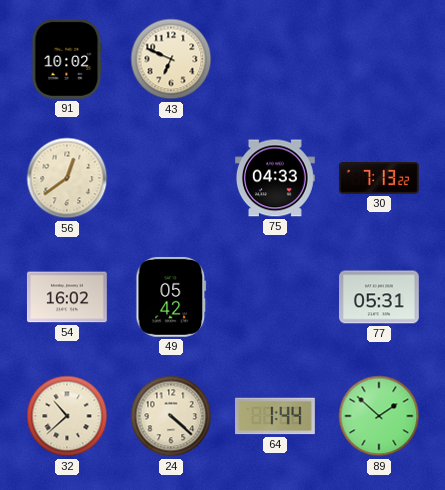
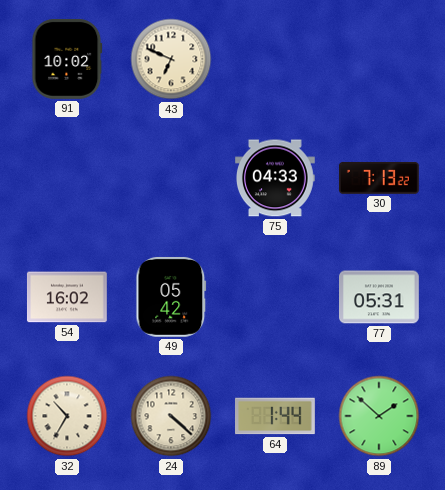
56: 12:39 -> none (67, 178)
32: 10:38 -> 10:35 (67, 416)
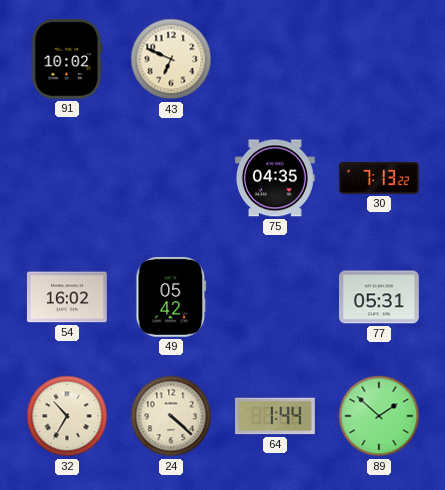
75: 04:33 -> 04:35 (276, 178)
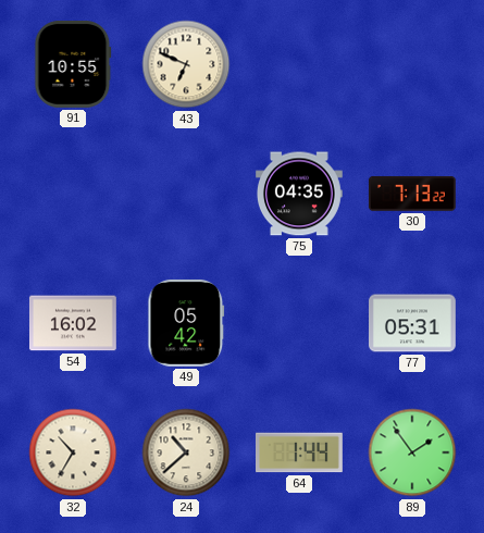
91: 10:02 -> 10:55 (73, 64)
24: 4:22 -> 10:38 (186, 453)
89: 1:52 -> 1:54 (412, 453)
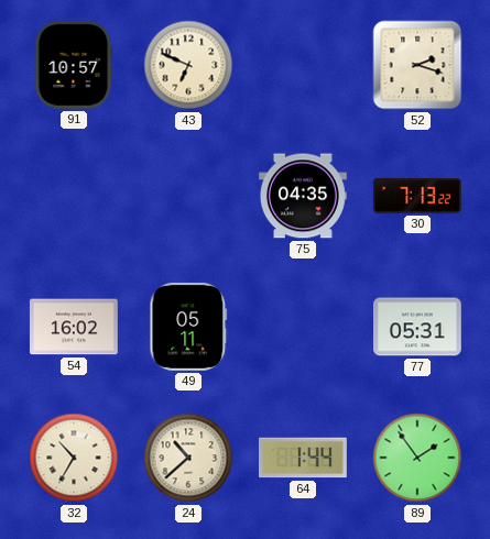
91: 10:55 -> 10:57 (74, 65)
52: none -> 2:18 (417, 65)
49: 05:42 -> 05:11 (188, 327)
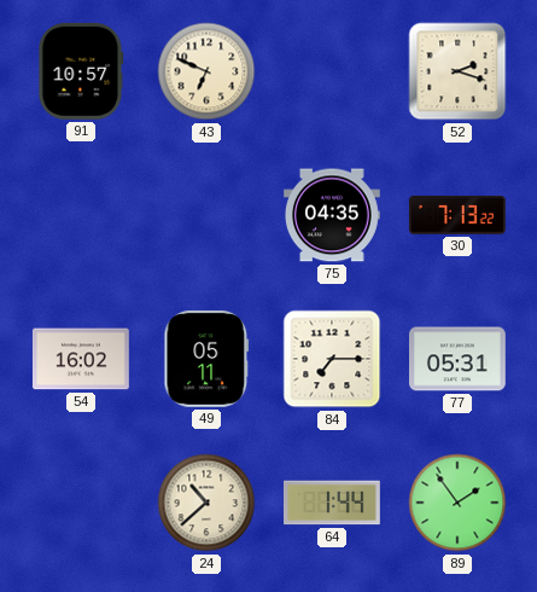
84: none -> 7:15 (332, 359)
32: 10:35 -> none (74, 458)
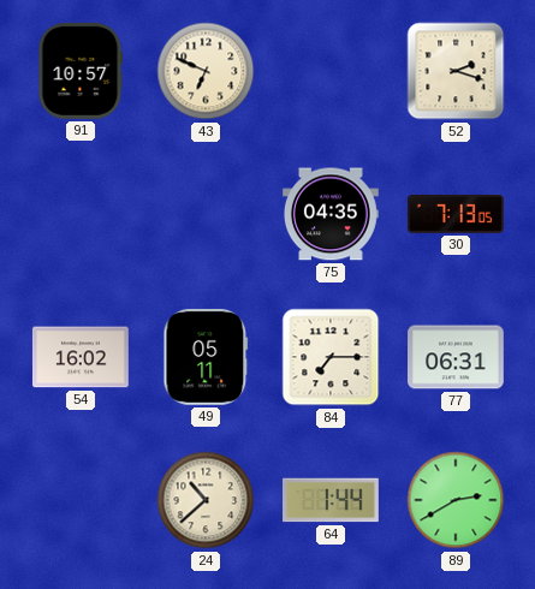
30: 7:13:22 -> 7:13:05 (456, 214)
77: 05:31 -> 06:31 (457, 357)
89: 1:54 -> 2:40 (456, 500)
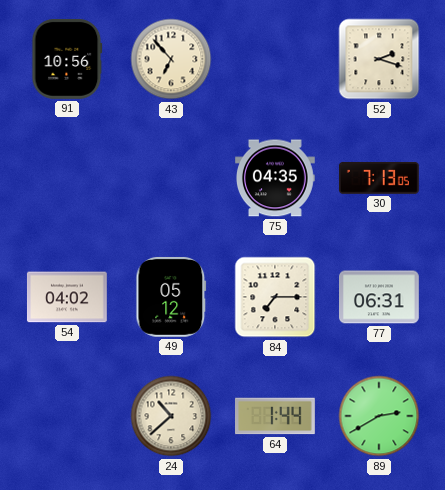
91: 10:57 -> 10:56 (67, 59)
43: 6:49 -> 6:53 (171, 59)
54: 16:02 -> 04:02 (67, 297)
49: 05:11 -> 05:12 (171, 297)
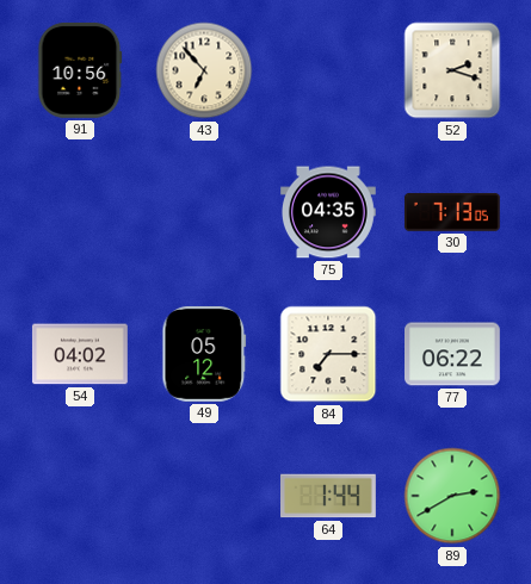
77: 06:31 -> 06:22 (453, 354)
24: 10:38 -> none (171, 416)
